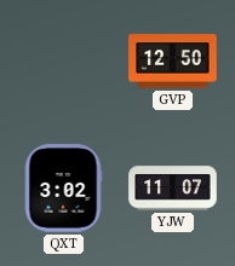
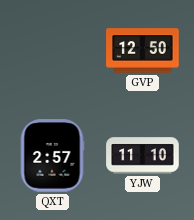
QXT: 3:02 -> 2:57 (52, 156)
YJW: 11:07 -> 11:10 (143, 156)
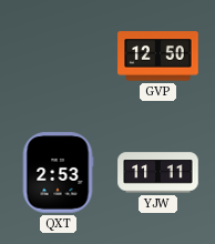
QXT: 2:57 -> 2:53 (58, 173)
YJW: 11:10 -> 11:11 (158, 173)
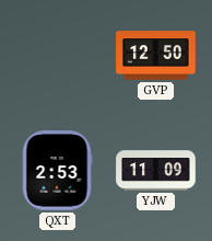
YJW: 11:11 -> 11:09 (156, 171)
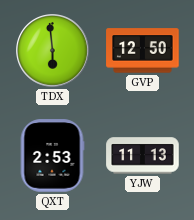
TDX: none -> 5:59 (53, 51)
YJW: 11:09 -> 11:13 (143, 156)
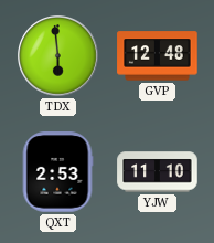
GVP: 12:50 -> 12:48 (158, 56)
YJW: 11:13 -> 11:10 (158, 172)
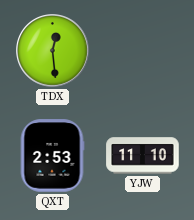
TDX: 5:59 -> 12:29 (53, 51)
GVP: 12:48 -> none (158, 56)
